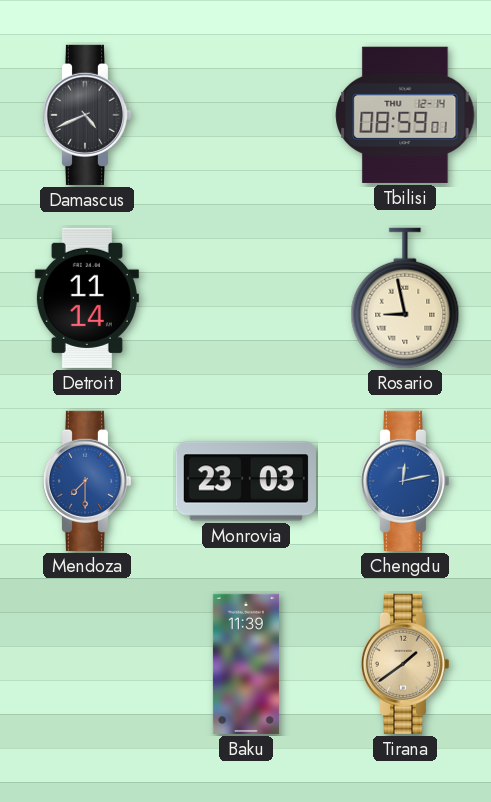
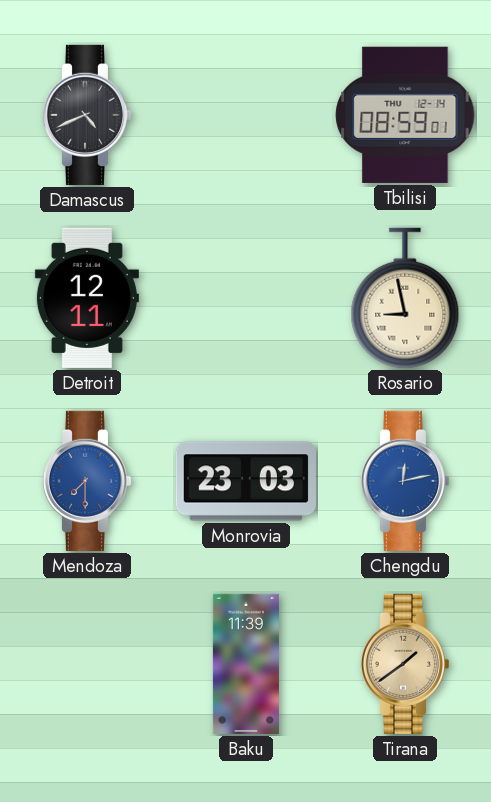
Detroit: 11:14 -> 12:11 (87, 298)
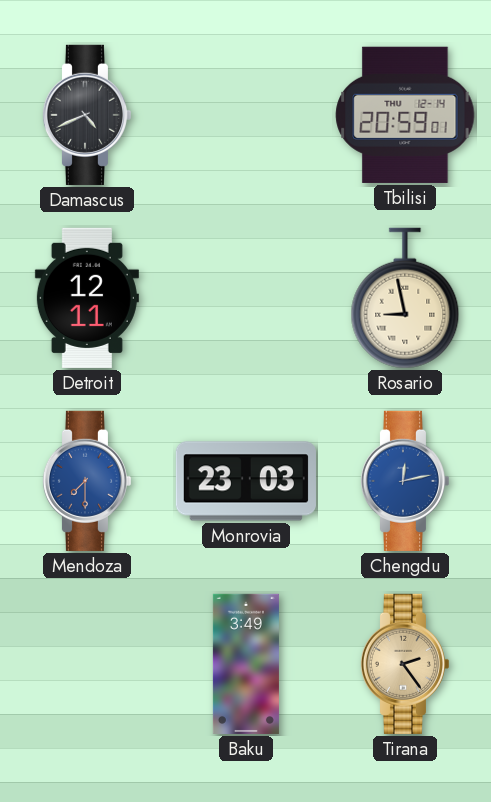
Tbilisi: 08:59 -> 20:59 (405, 115)
Baku: 11:39 -> 3:49 (246, 664)
Tirana: 1:39 -> 2:24 (404, 664)
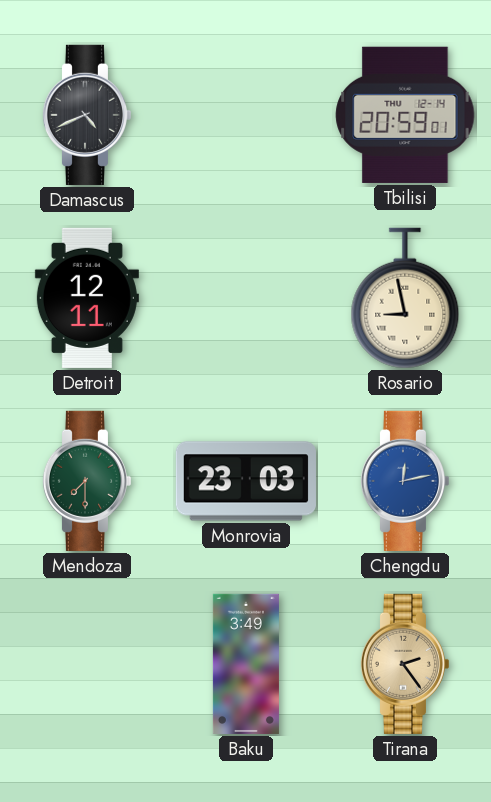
Mendoza dial: blue -> green (86, 481)
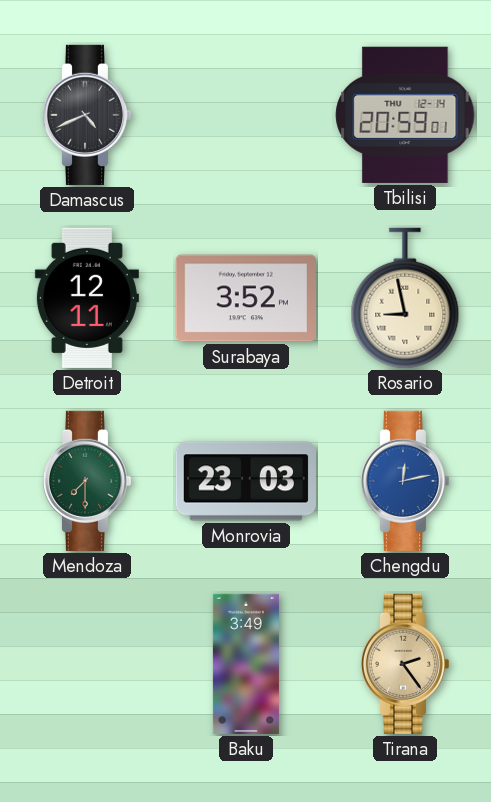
Surabaya: none -> 3:52 (246, 298)
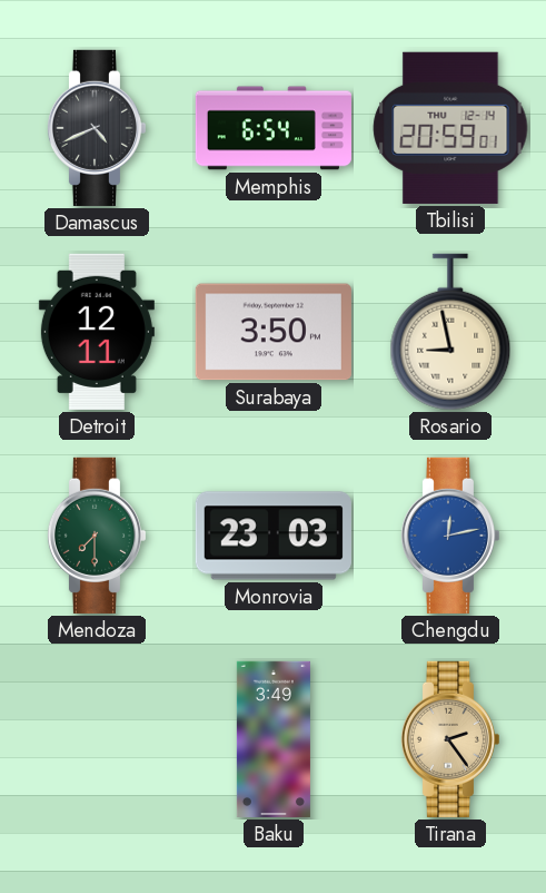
Memphis: none -> 6:54 (274, 128)
Surabaya: 3:52 -> 3:50 (274, 332)
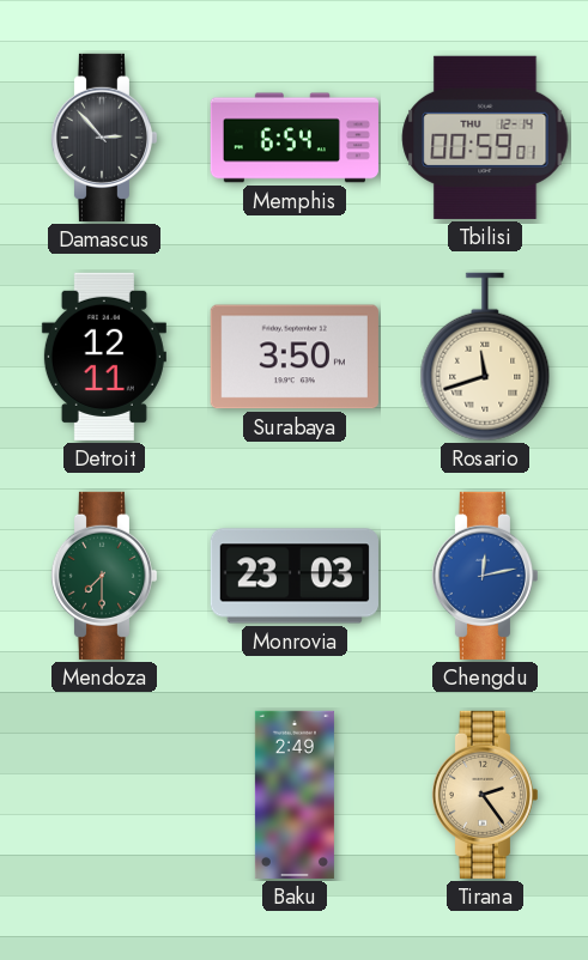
Damascus: 4:41 -> 2:53 (103, 138)
Tbilisi: 20:59 -> 00:59 (485, 138)
Rosario: 8:58 -> 11:42 (485, 357)
Baku: 3:49 -> 2:49 (295, 795)
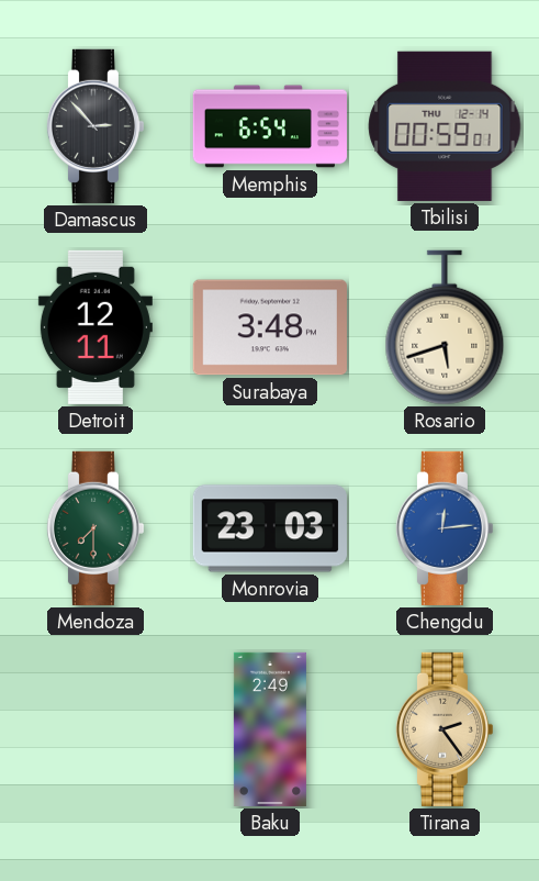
Surabaya: 3:50 -> 3:48 (270, 327)
Rosario: 11:42 -> 5:42 (445, 327)
Chengdu: 12:13 -> 12:14 (443, 528)
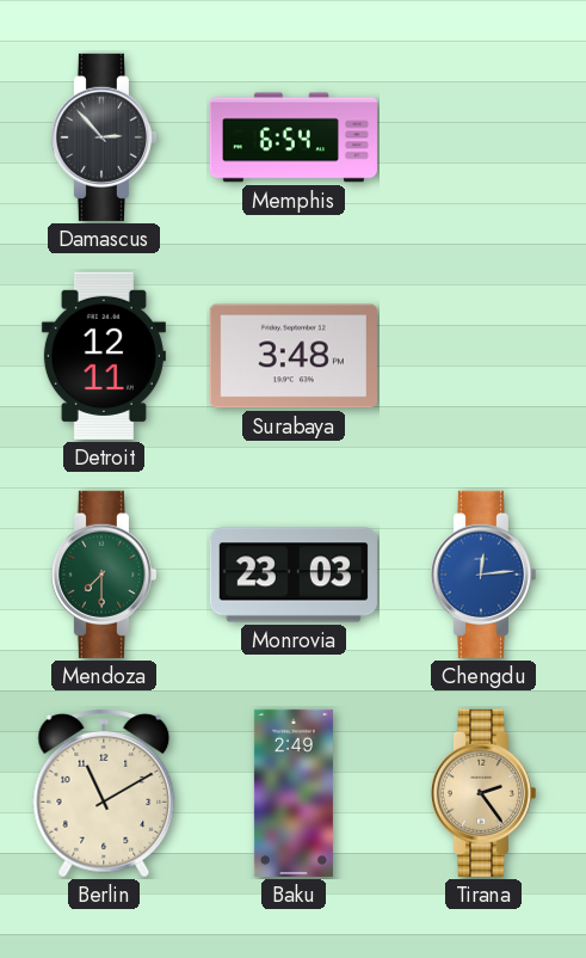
Tbilisi: 00:59 -> none (445, 126)
Rosario: 5:42 -> none (445, 327)
Berlin: none -> 11:10 (104, 794)
